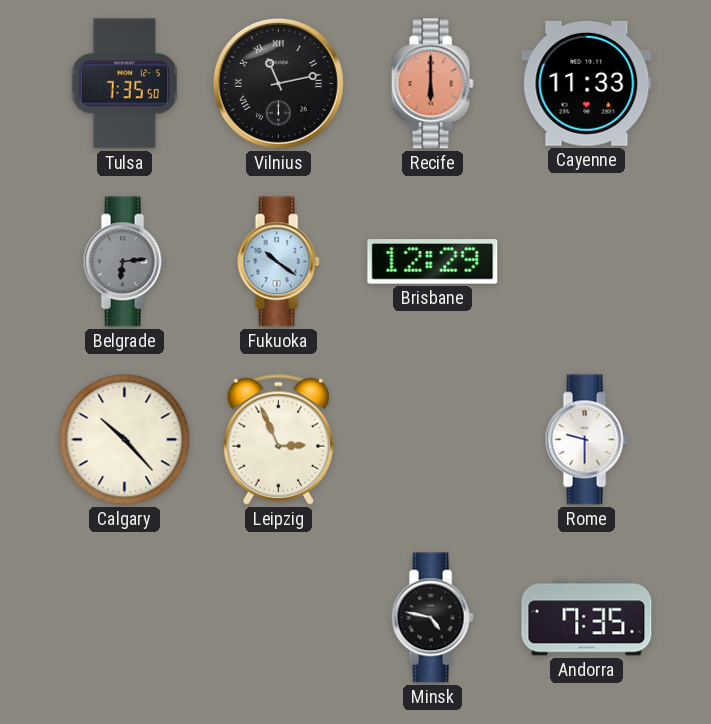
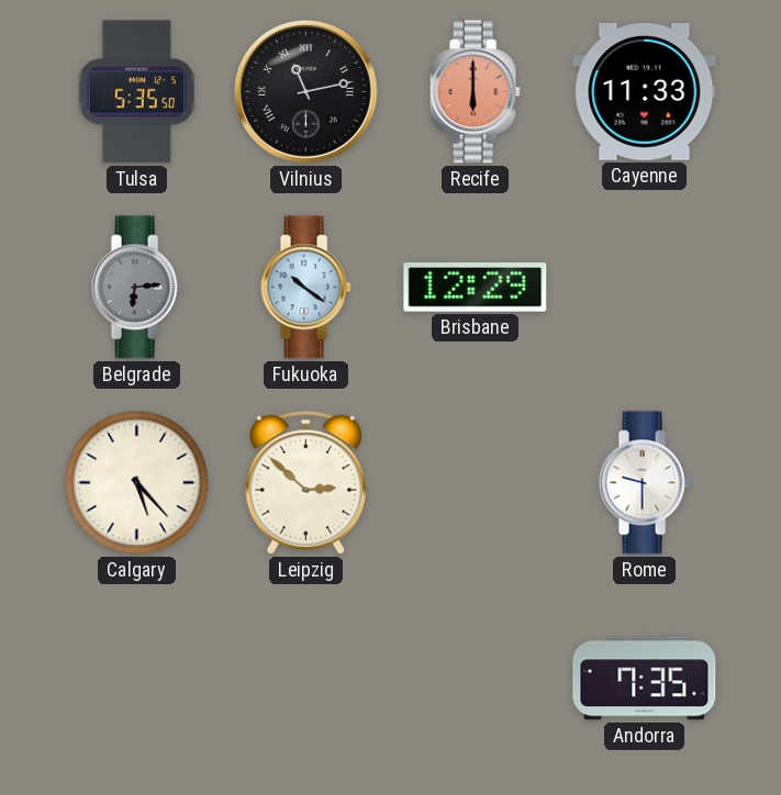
Tulsa: 7:35 -> 5:35 (136, 92)
Calgary: 10:23 -> 5:23 (137, 483)
Leipzig: 2:56 -> 2:52 (305, 482)
Minsk: 4:47 -> none (432, 618)
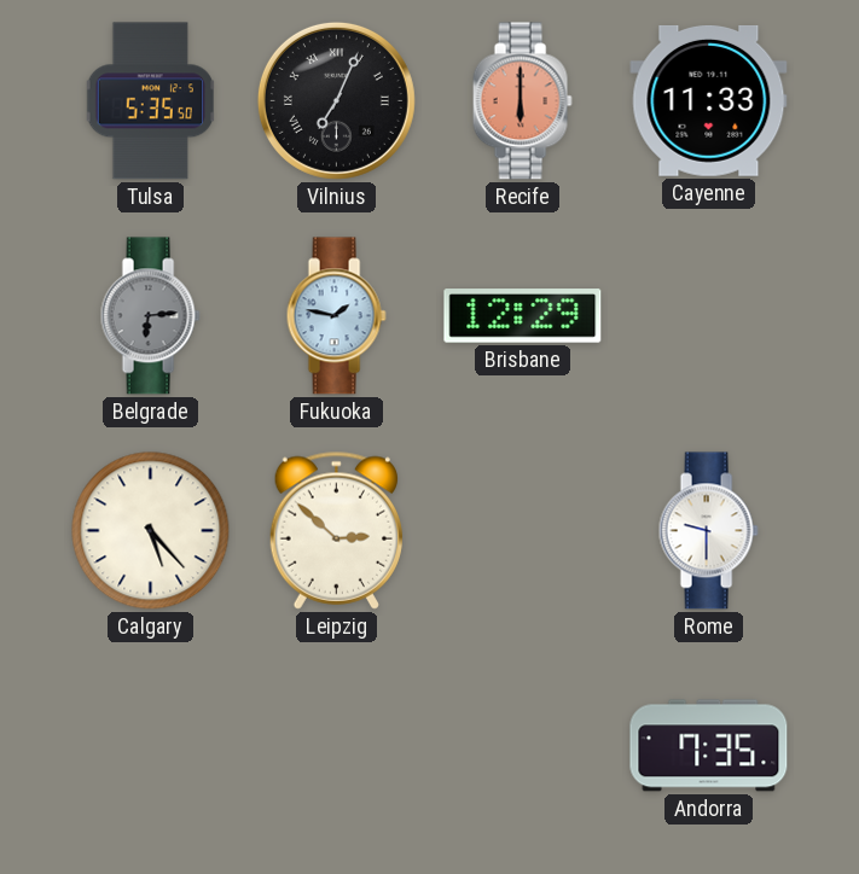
Vilnius: 11:13 -> 7:04 (336, 100)
Fukuoka: 10:21 -> 1:47 (336, 316)
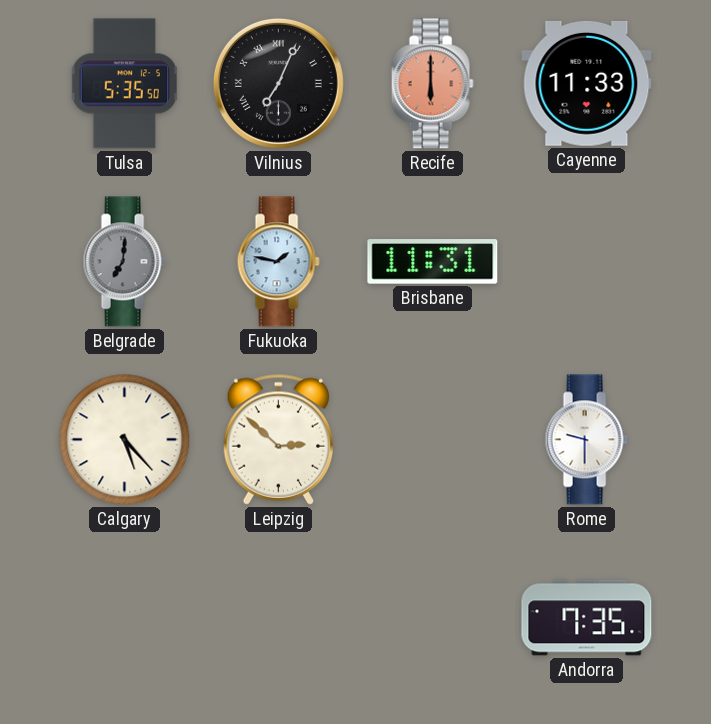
Belgrade: 6:14 -> 7:01 (124, 262)
Brisbane: 12:29 -> 11:31 (433, 262)
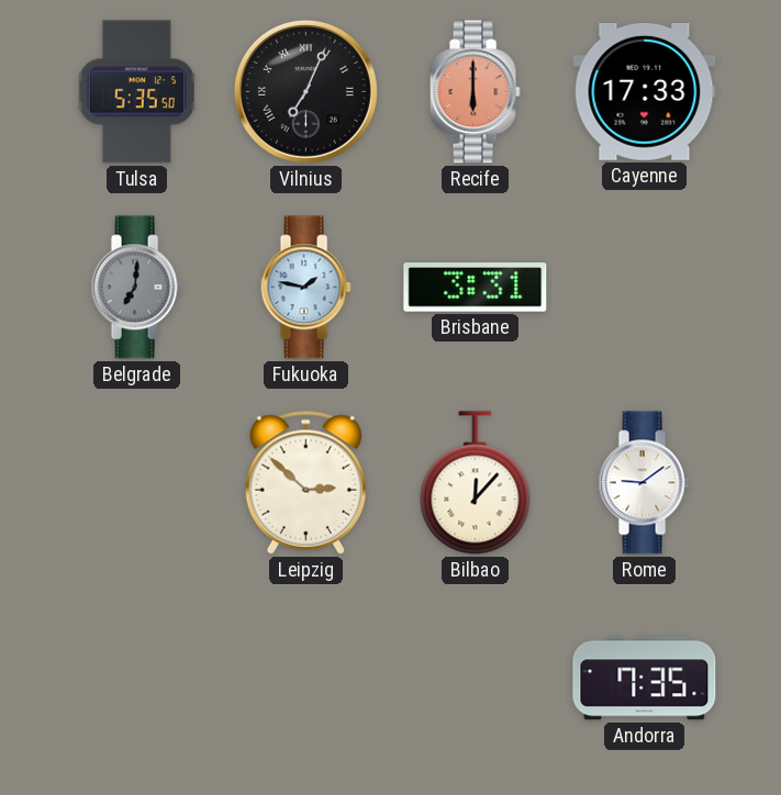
Cayenne: 11:33 -> 17:33 (645, 91)
Brisbane: 11:31 -> 3:31 (476, 288)
Calgary: 5:23 -> none (125, 440)
Bilbao: none -> 12:07 (476, 483)
Rome: 9:30 -> 9:09 (644, 483)
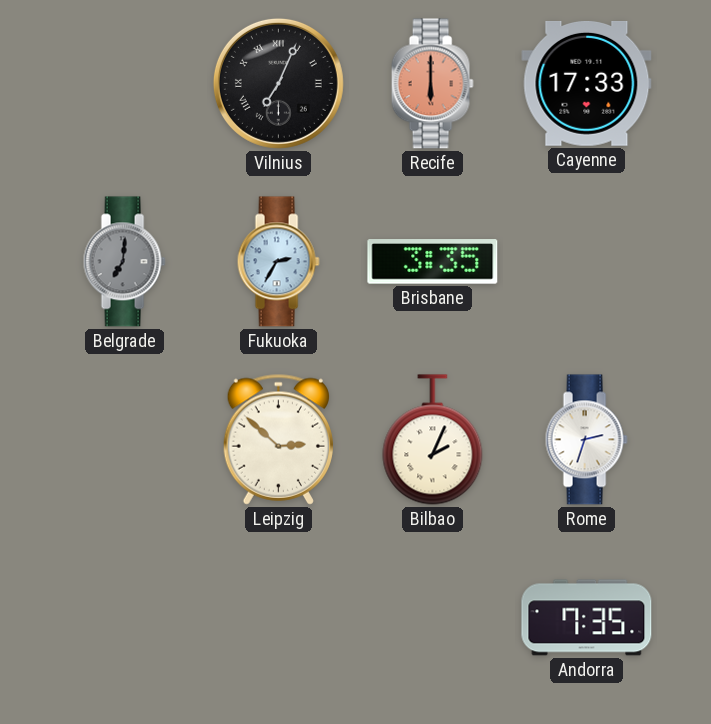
Tulsa: 5:35 -> none (136, 92)
Fukuoka: 1:47 -> 2:35 (278, 262)
Brisbane: 3:31 -> 3:35 (433, 262)
Bilbao: 12:07 -> 2:04 (433, 440)
Rome: 9:09 -> 2:33 (586, 440)
